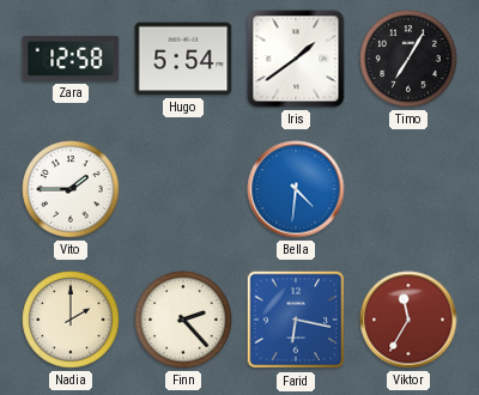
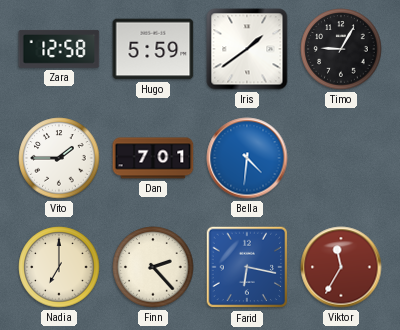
Hugo: 5:54 -> 5:59 (153, 49)
Timo: 7:05 -> 9:05 (341, 49)
Dan: none -> 7:01 (153, 158)
Nadia: 2:00 -> 7:00 (59, 267)
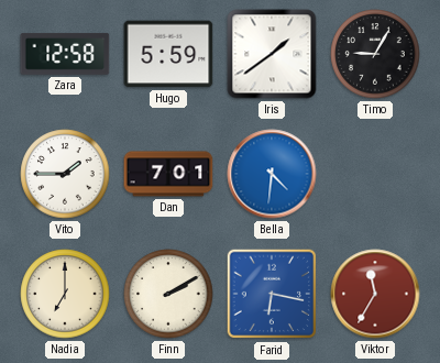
Finn: 2:23 -> 2:10 (168, 294)
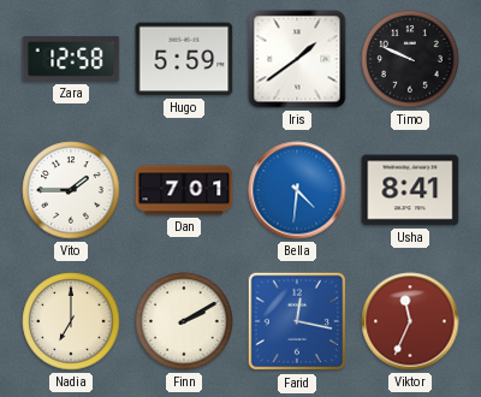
Timo: 9:05 -> 9:49 (410, 59)
Usha: none -> 8:41 (410, 190)
Farid: 6:17 -> 12:17 (297, 321)
Viktor: 11:35 -> 11:34 (410, 321)
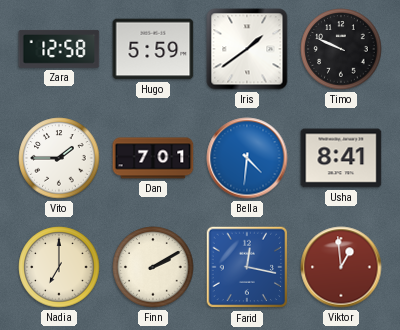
Viktor: 11:34 -> 12:59 (341, 267)
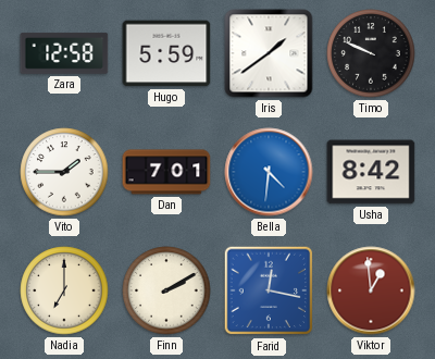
Usha: 8:41 -> 8:42 (371, 172)
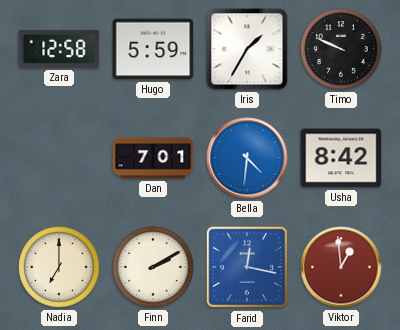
Iris: 1:39 -> 1:35 (247, 49)
Vito: 1:45 -> none (64, 172)
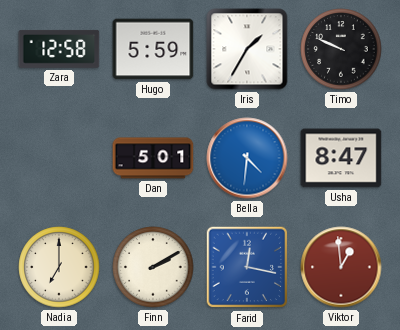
Dan: 7:01 -> 5:01 (153, 158)
Usha: 8:42 -> 8:47 (341, 158)
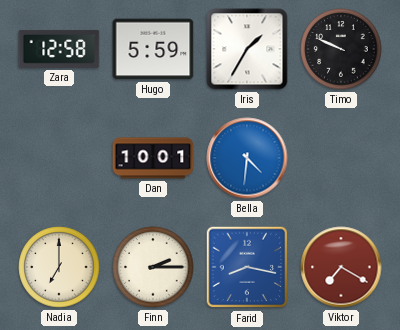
Dan: 5:01 -> 10:01 (153, 158)
Usha: 8:47 -> none (341, 158)
Finn: 2:10 -> 2:15 (153, 267)
Farid: 12:17 -> 8:17 (247, 267)
Viktor: 12:59 -> 7:20 (341, 267)
